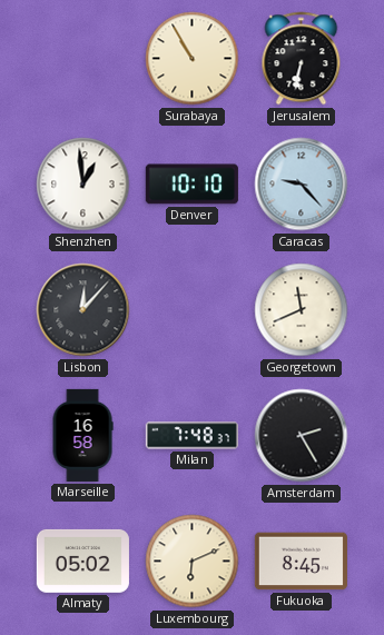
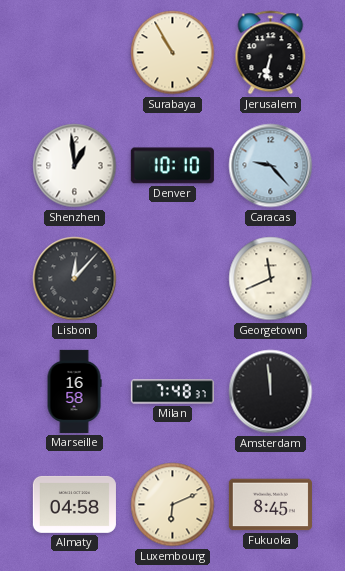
Amsterdam: 2:25 -> 11:59 (271, 392)
Almaty: 05:02 -> 04:58 (74, 504)
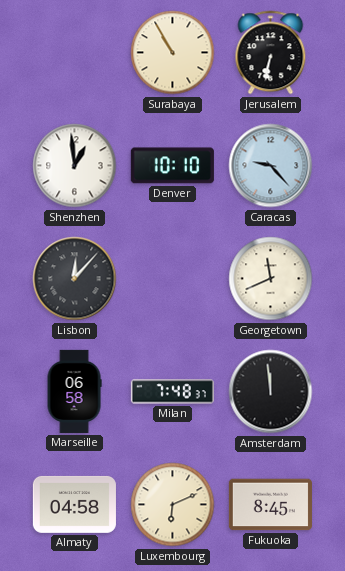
Marseille: 16:58 -> 06:58 (74, 391)
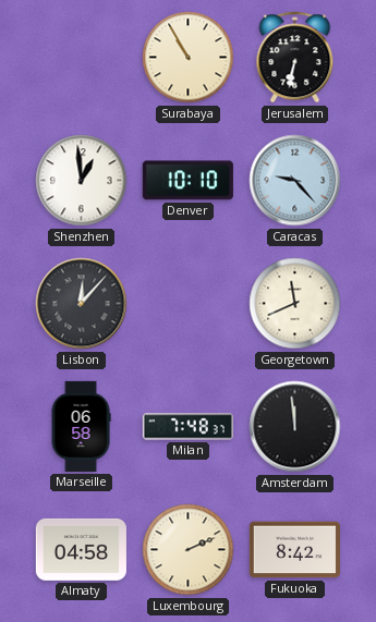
Luxembourg: 6:11 -> 2:11 (189, 550)
Fukuoka: 8:45 -> 8:42 (294, 550)
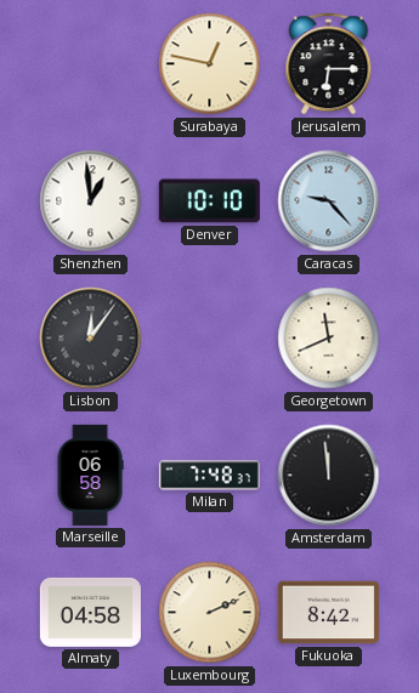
Surabaya: 10:55 -> 12:47 (210, 64)
Jerusalem: 6:32 -> 6:15 (329, 64)
Lisbon: 12:07 -> 12:06 (91, 339)
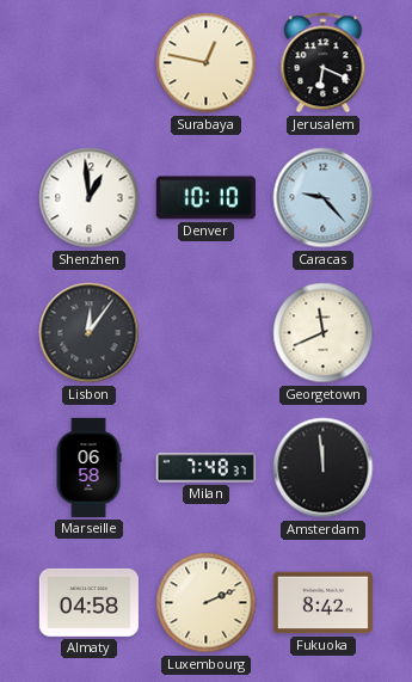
Jerusalem: 6:15 -> 6:19 (324, 63)
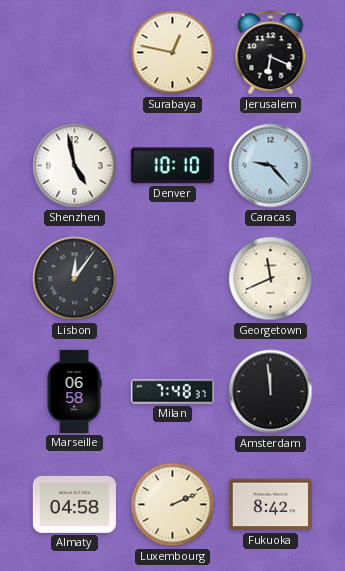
Shenzhen: 12:59 -> 4:58 (75, 166)
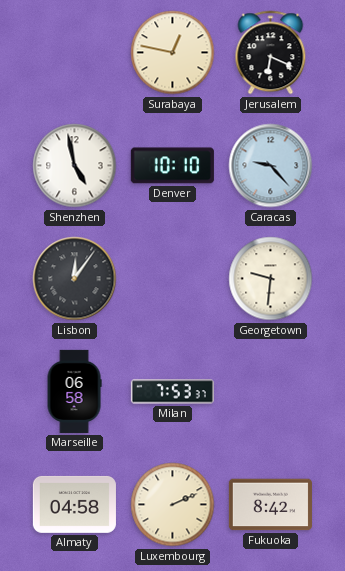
Georgetown: 11:41 -> 9:31 (271, 279)
Milan: 7:48 -> 7:53 (172, 392)
Amsterdam: 11:59 -> none (271, 392)
